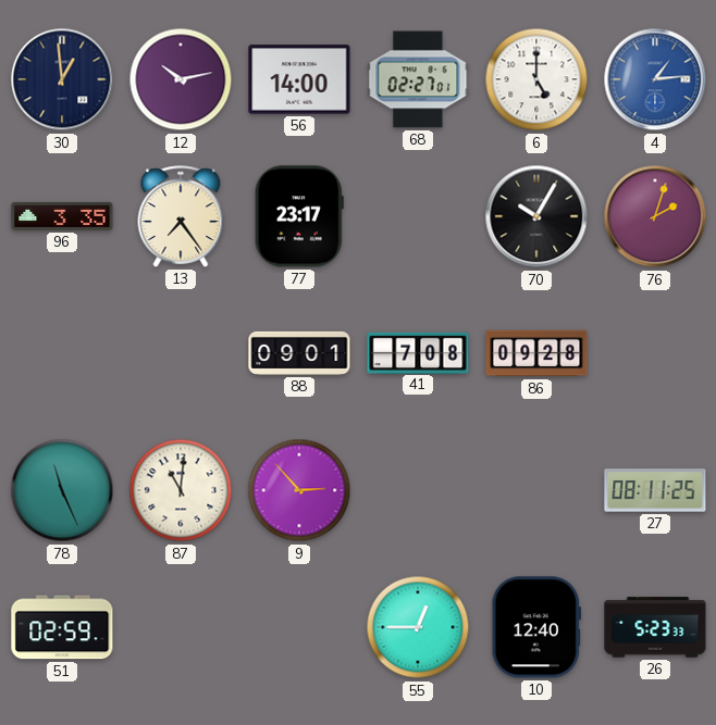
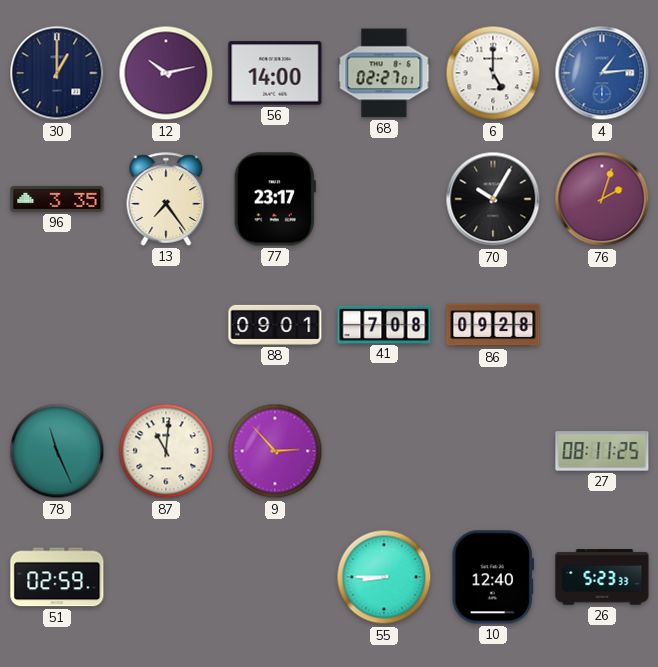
30: 12:59 -> 1:00 (57, 73)
55: 12:45 -> 8:45 (384, 577)
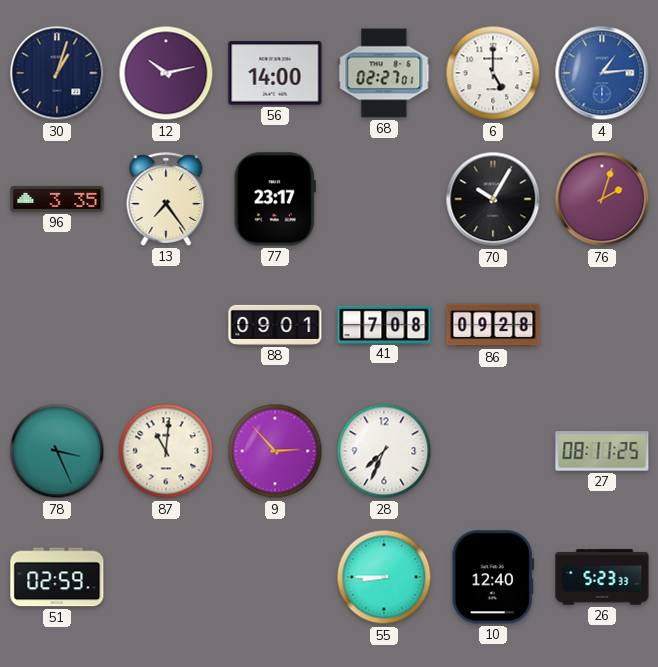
30: 1:00 -> 1:03 (57, 73)
78: 11:26 -> 3:26 (57, 451)
28: none -> 7:34 (384, 451)
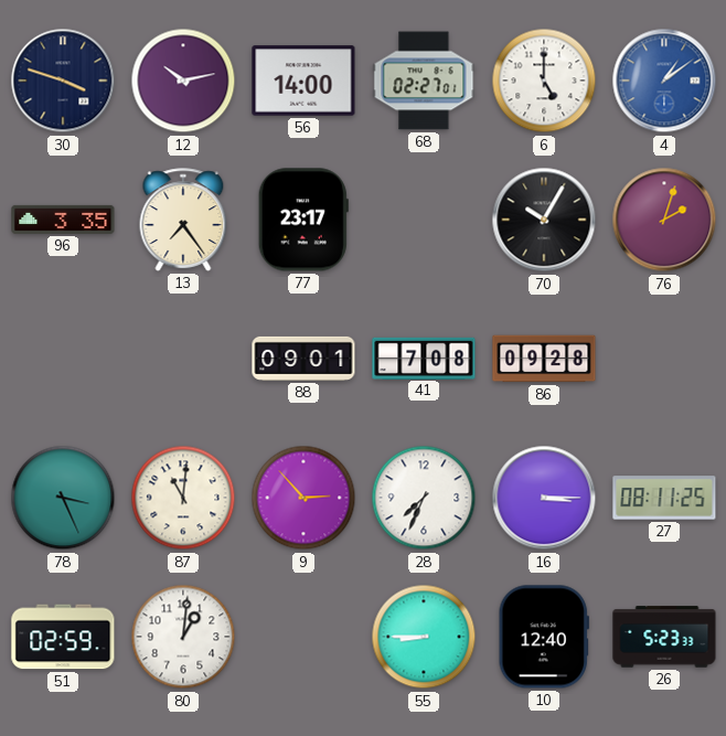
30: 1:03 -> 3:48 (63, 81)
4: 1:14 -> 1:09 (664, 81)
16: none -> 3:15 (544, 498)
80: none -> 1:01 (183, 637)
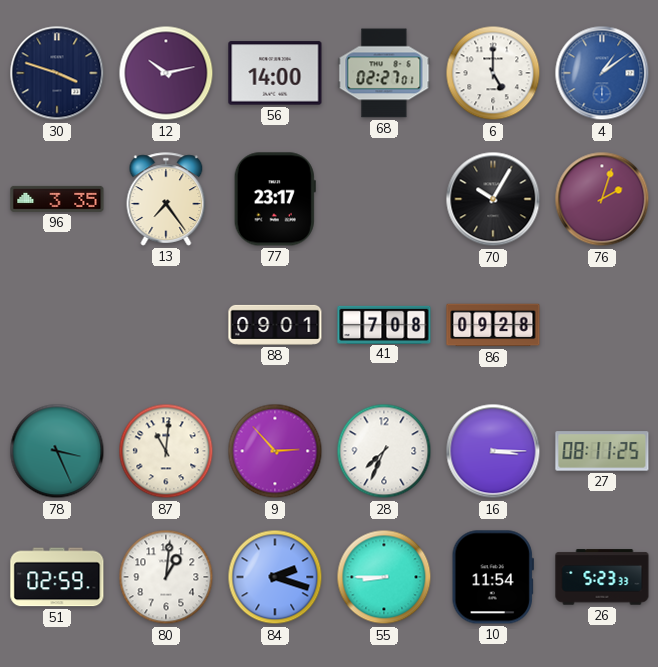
84: none -> 2:18 (275, 577)
10: 12:40 -> 11:54 (493, 577)
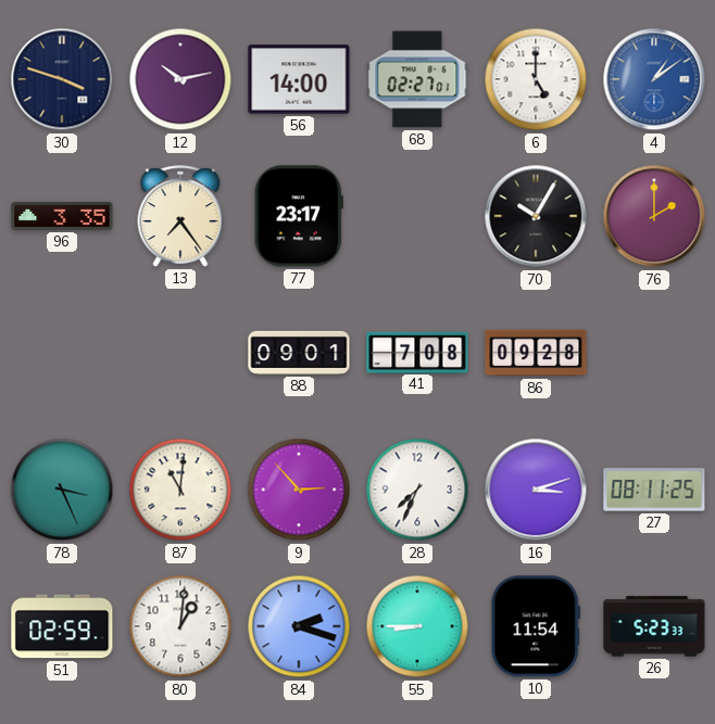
76: 2:03 -> 2:00 (654, 216)
16: 3:15 -> 3:12 (536, 490)
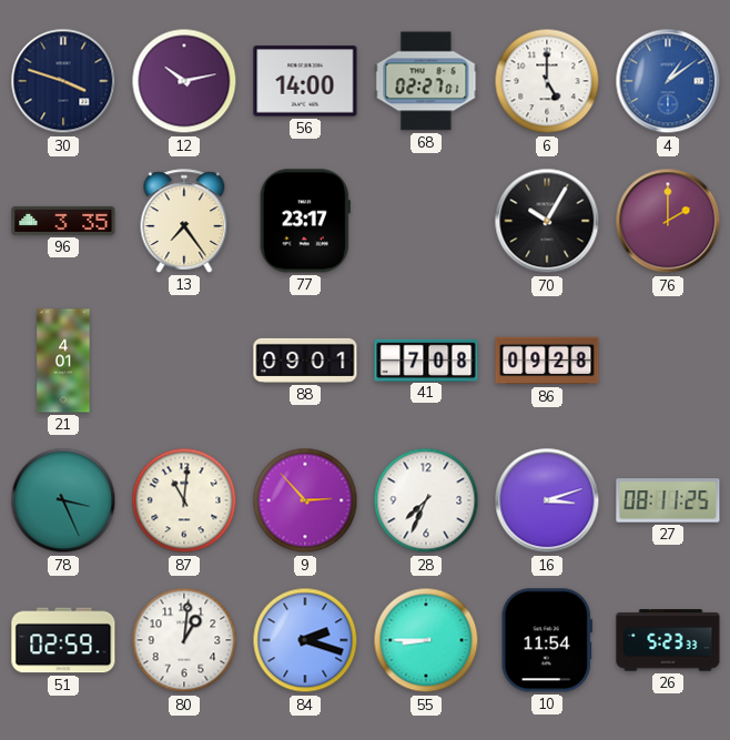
21: none -> 4:01 (63, 361)
